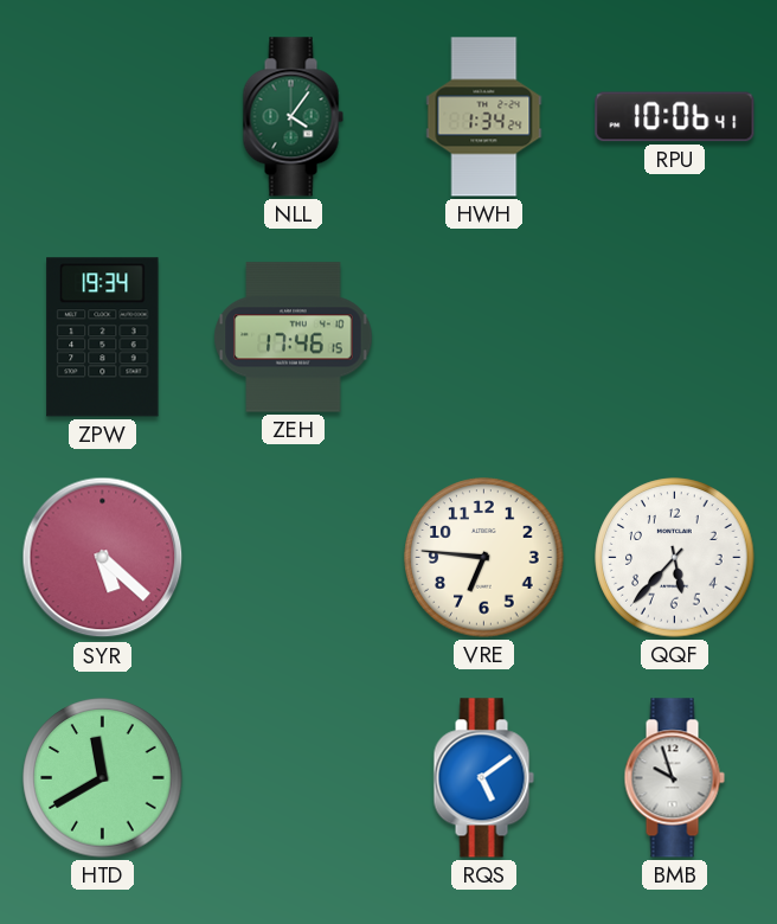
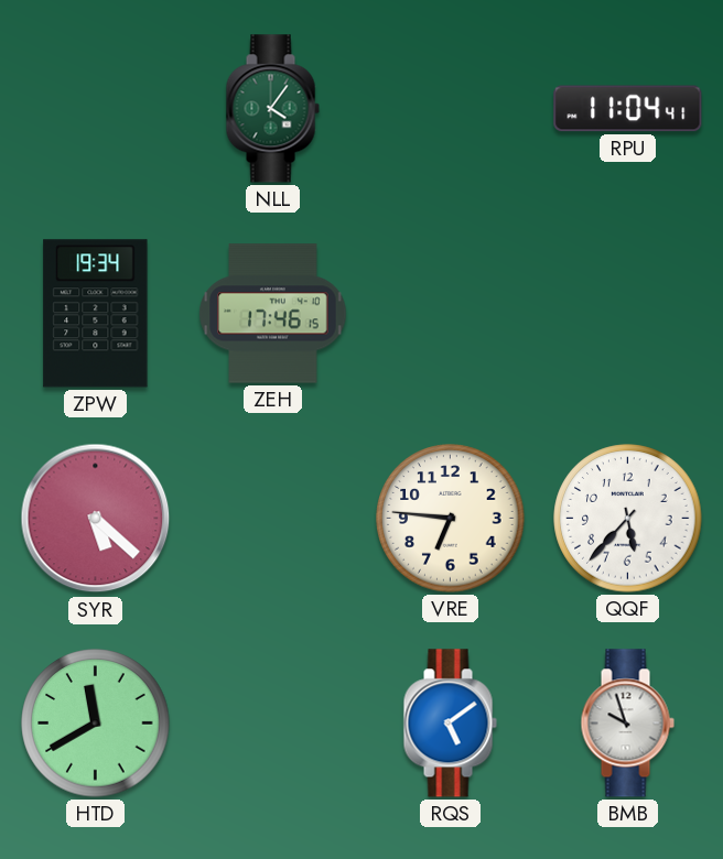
HWH: 1:34 -> none (484, 117)
RPU: 10:06 -> 11:04 (628, 109)
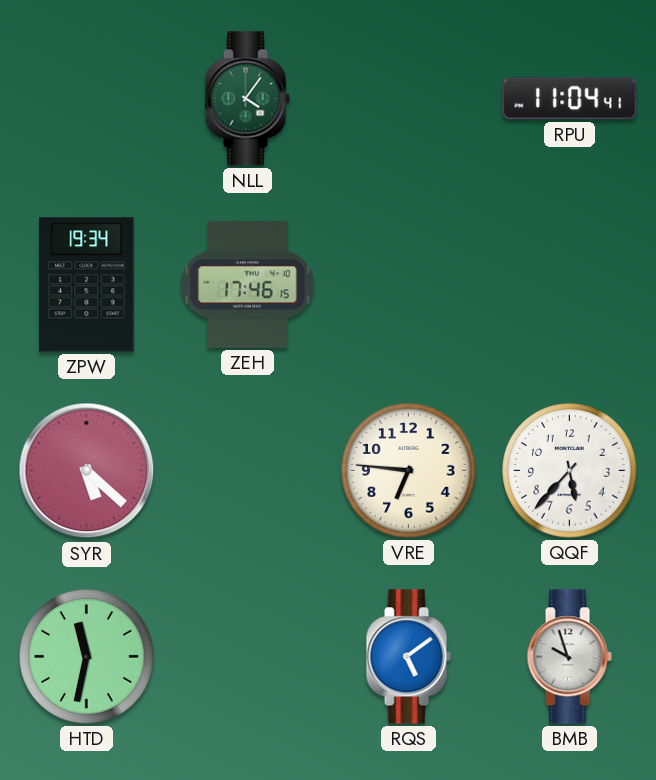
HTD: 11:40 -> 11:32 (87, 657)
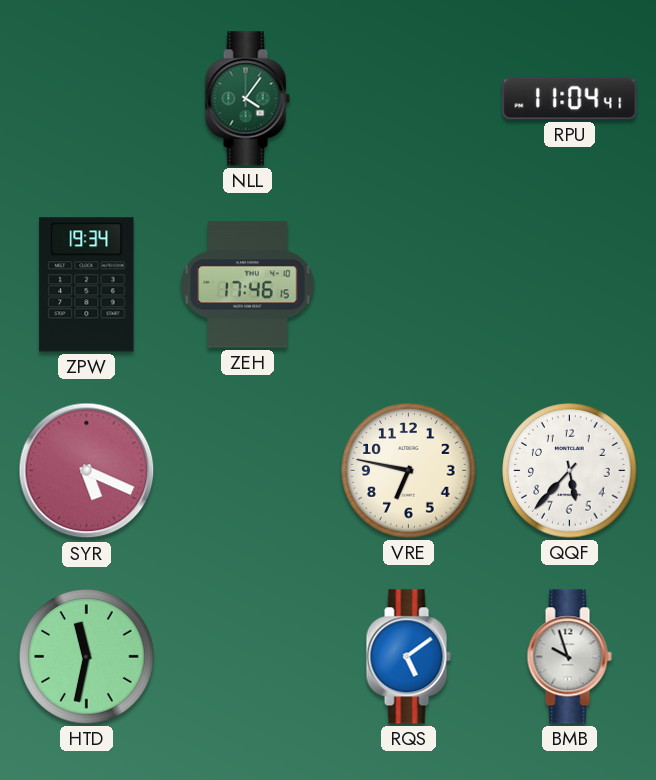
SYR: 5:22 -> 5:19 (87, 471)
VRE: 6:46 -> 6:47 (409, 471)
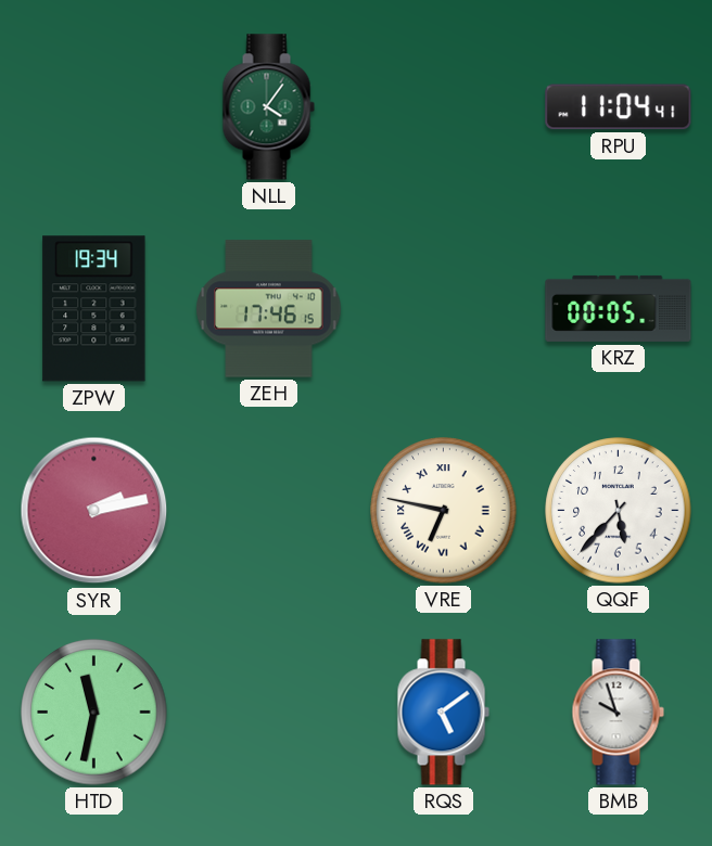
KRZ: none -> 00:05 (619, 308)
SYR: 5:19 -> 2:13 (94, 511)
VRE numerals: Arabic -> Roman (444, 511)
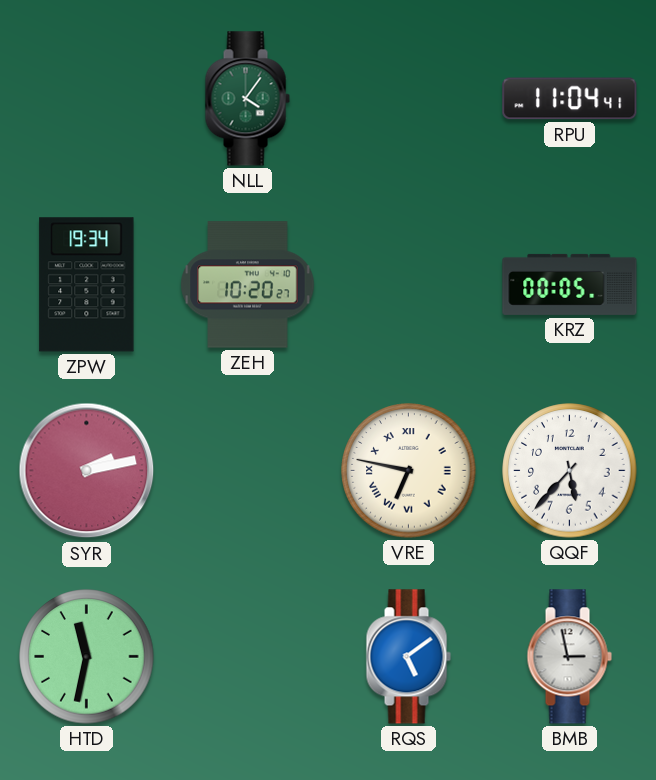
ZEH: 17:46 -> 10:20 (248, 285)
BMB: 9:57 -> 2:58 (569, 657)
